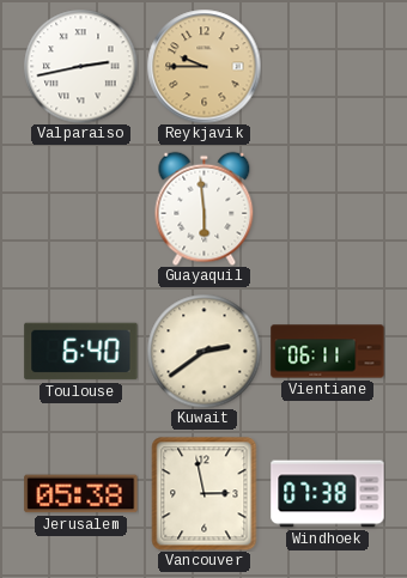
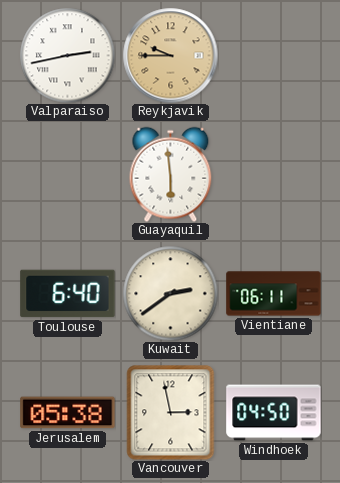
Windhoek: 07:38 -> 04:50 (274, 413)
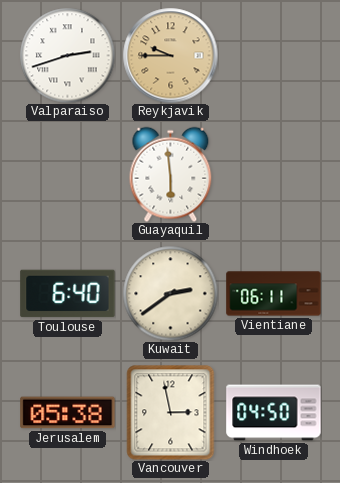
Valparaiso: 2:43 -> 2:42 (67, 55)
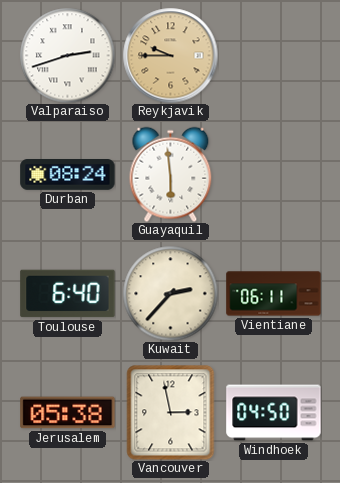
Durban: none -> 08:24 (68, 175)
Kuwait: 2:39 -> 2:37 (170, 293)
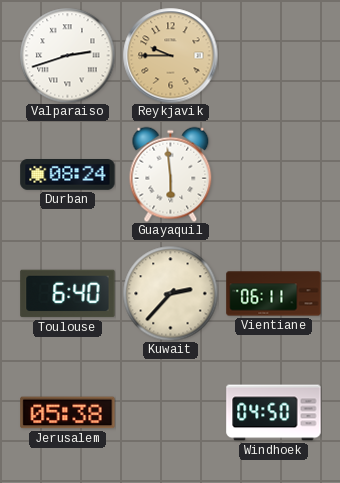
Vancouver: 2:58 -> none (171, 412)
